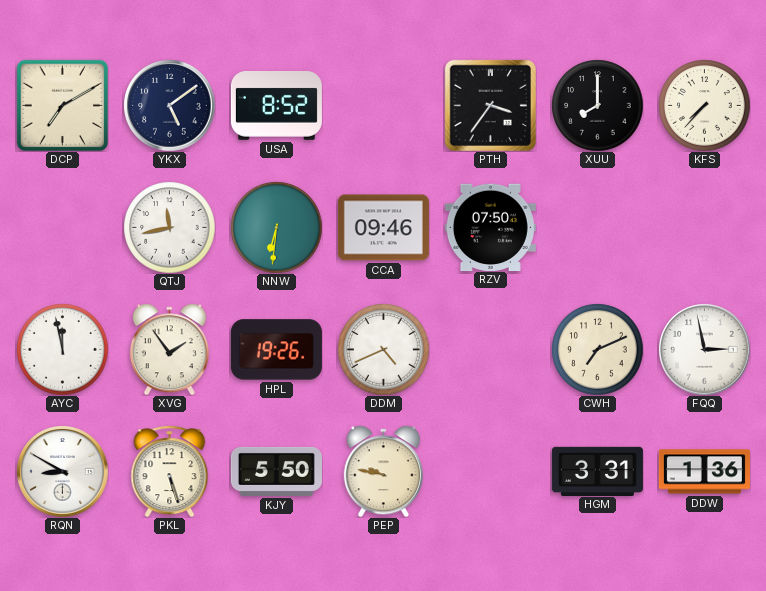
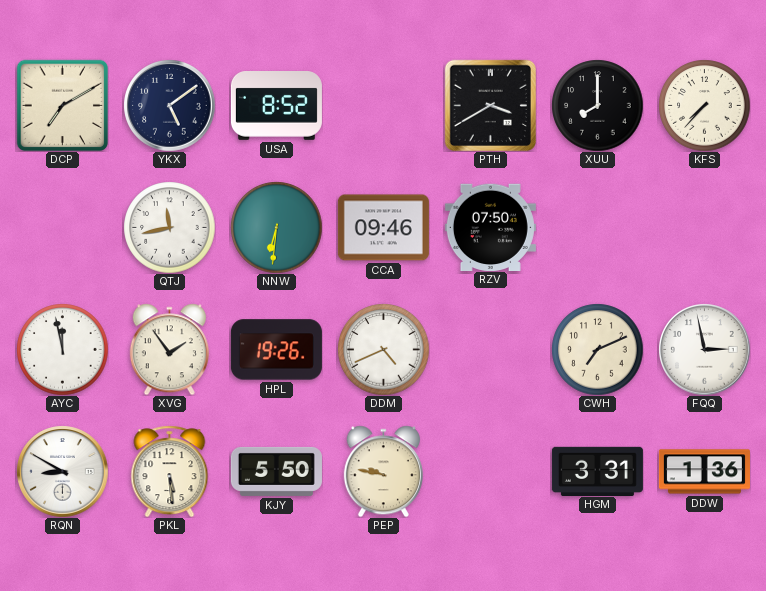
PTH: 3:36 -> 3:40 (490, 105)
PKL: 5:27 -> 5:29 (170, 471)
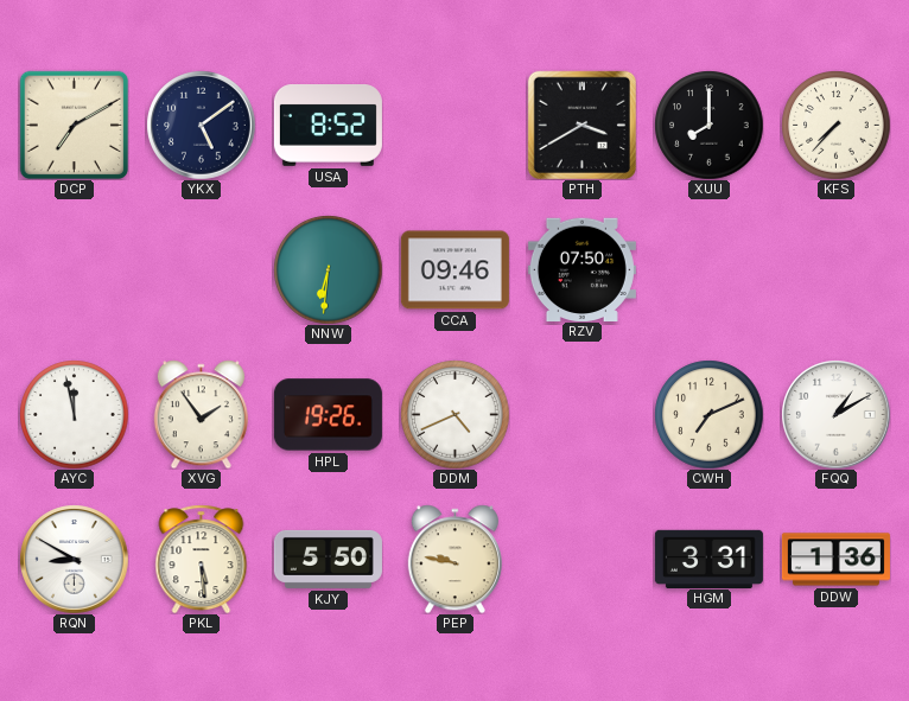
QTJ: 11:43 -> none (169, 227)
FQQ: 2:58 -> 1:10 (835, 414)
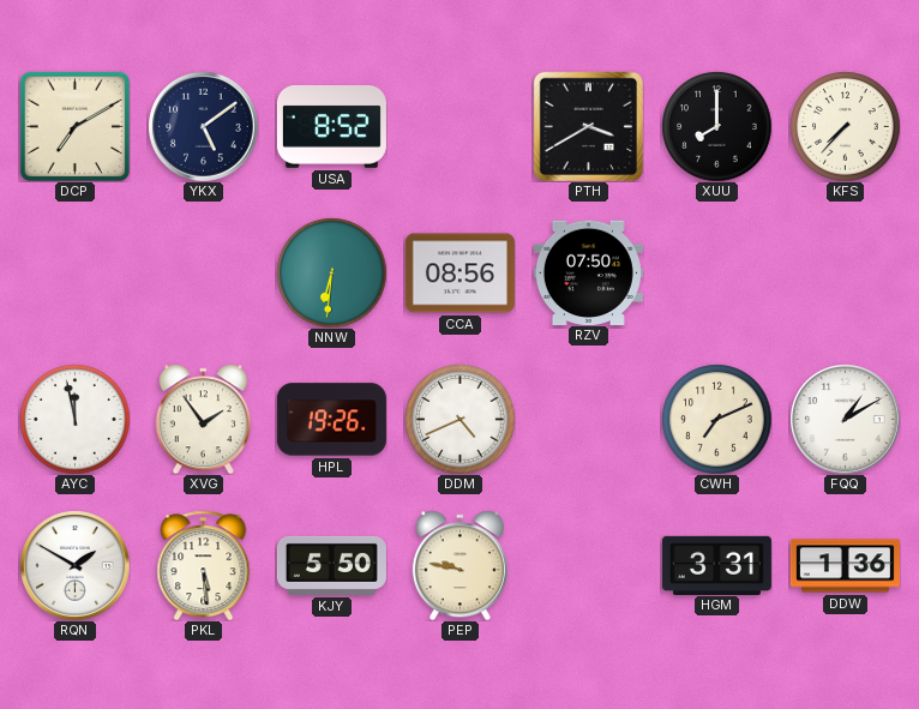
CCA: 09:46 -> 08:56 (459, 274)
RQN: 8:50 -> 1:50 (74, 565)
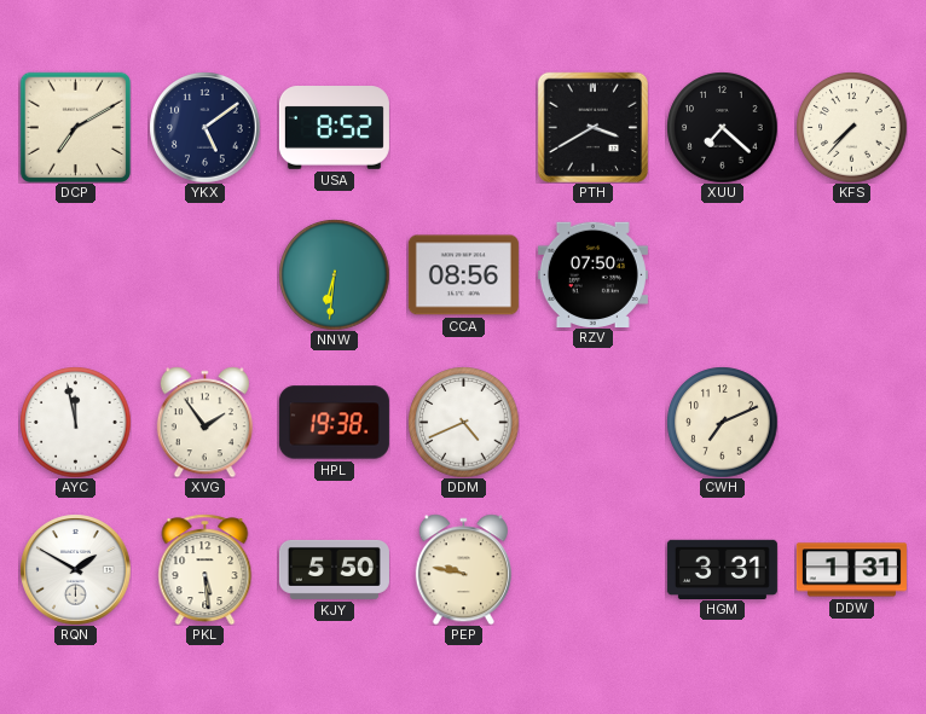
XUU: 8:00 -> 7:22 (722, 127)
HPL: 19:26 -> 19:38 (334, 423)
FQQ: 1:10 -> none (845, 419)
DDW: 1:36 -> 1:31 (851, 570)
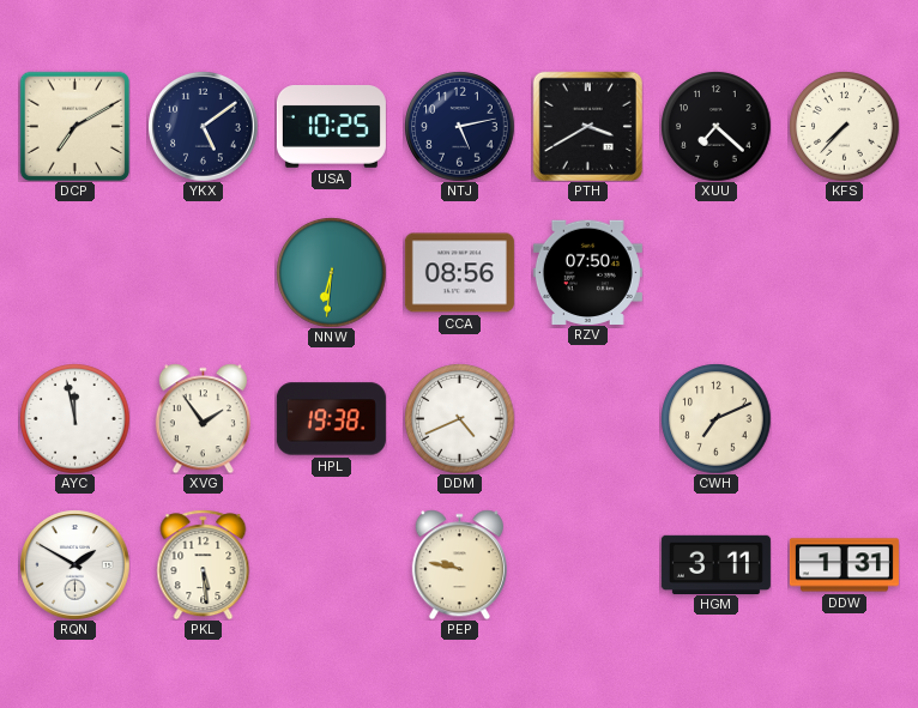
USA: 8:52 -> 10:25 (331, 127)
NTJ: none -> 5:13 (459, 126)
KJY: 5:50 -> none (334, 569)
HGM: 3:31 -> 3:11 (715, 564)
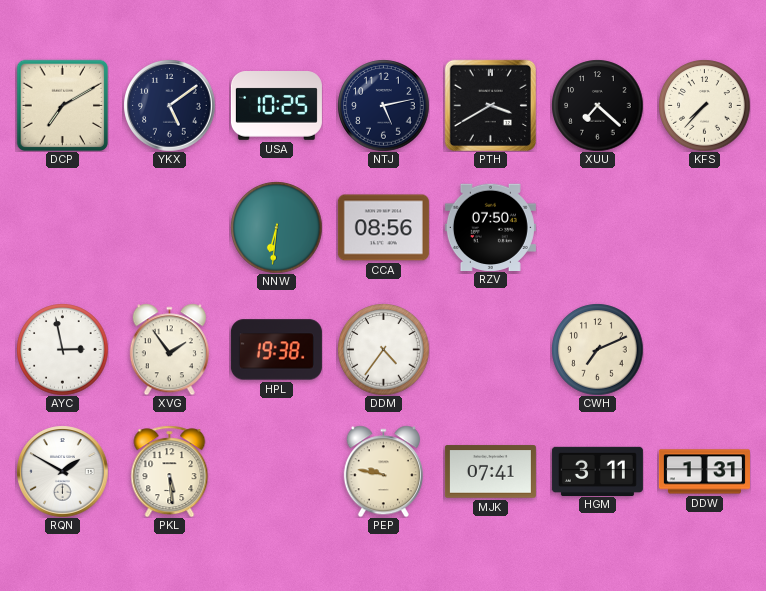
AYC: 11:58 -> 2:58 (62, 349)
DDM: 4:41 -> 4:36 (383, 349)
MJK: none -> 07:41 (490, 472)
